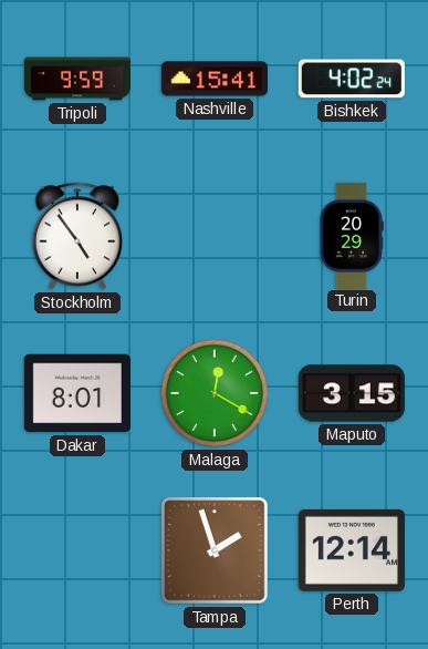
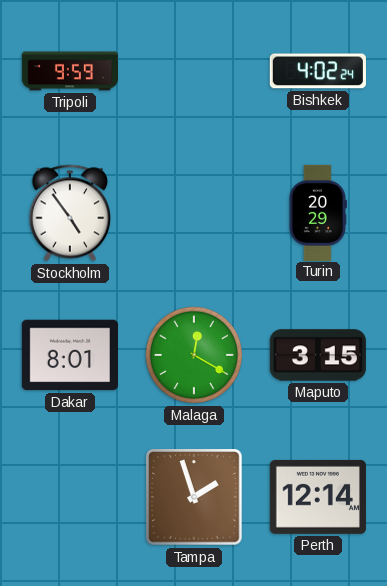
Nashville: 15:41 -> none (213, 79)
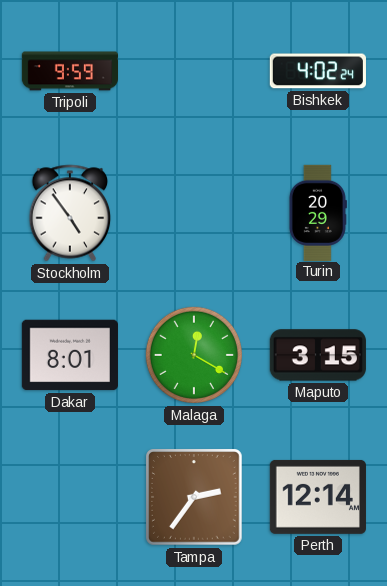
Tampa: 1:57 -> 2:36 (195, 498)
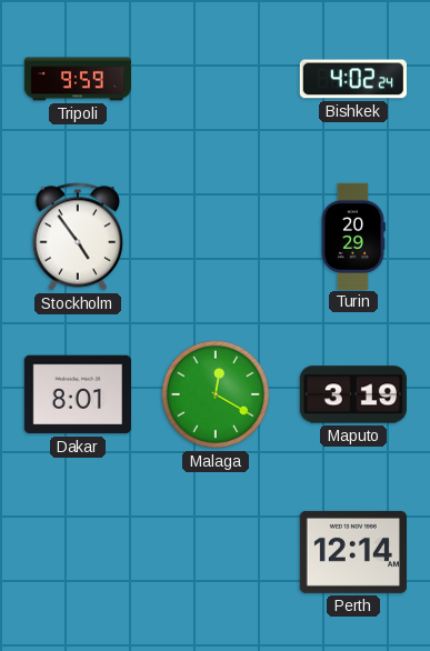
Maputo: 3:15 -> 3:19 (353, 394)
Tampa: 2:36 -> none (195, 498)
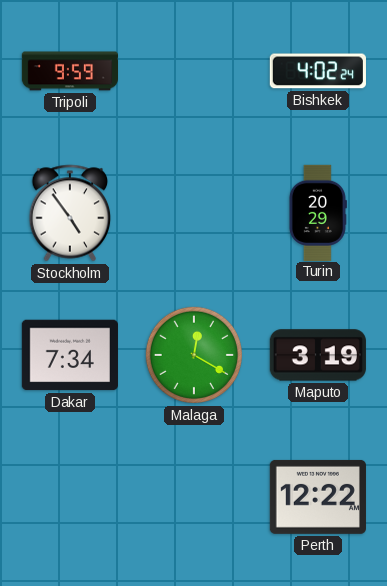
Dakar: 8:01 -> 7:34 (70, 355)
Perth: 12:14 -> 12:22 (318, 497)
